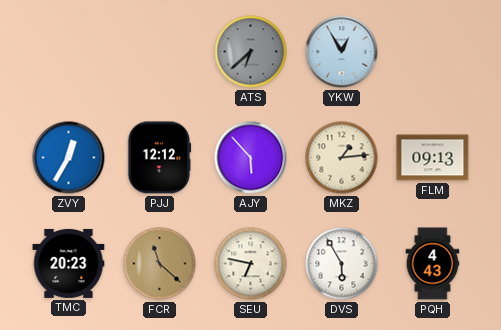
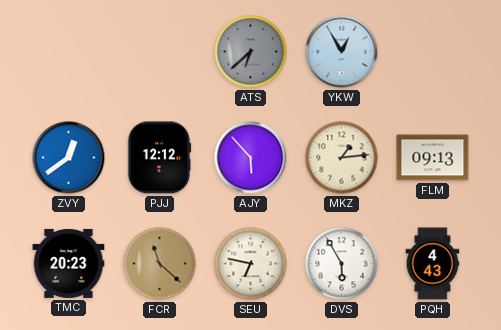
ZVY: 12:35 -> 12:39 (69, 158)
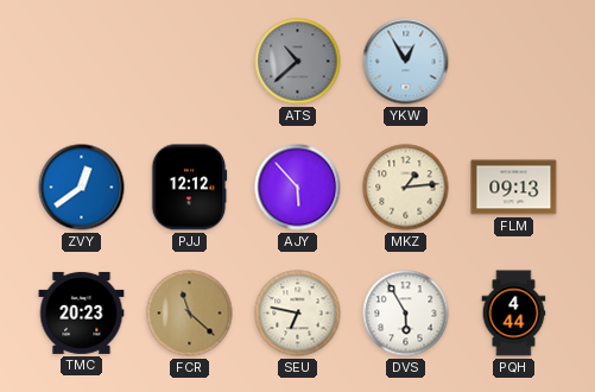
ATS: 6:38 -> 10:38 (298, 62)
PQH: 4:43 -> 4:44 (514, 314)
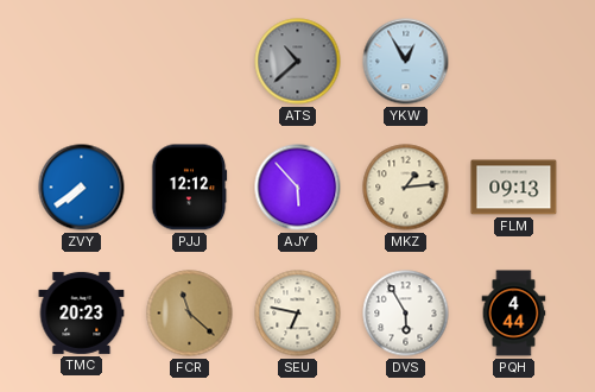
ZVY: 12:39 -> 7:39 (82, 188)
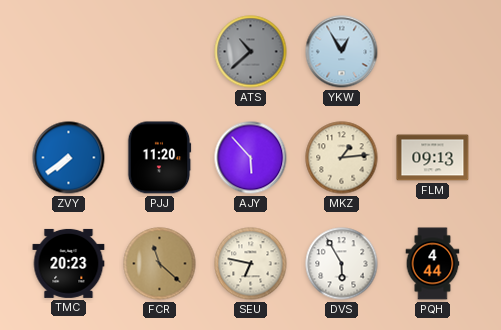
PJJ: 12:12 -> 11:20 (159, 158)
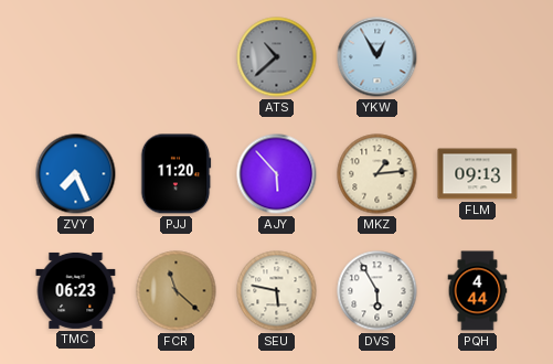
ZVY: 7:39 -> 7:26 (76, 174)
TMC: 20:23 -> 06:23 (76, 290)
SEU: 6:47 -> 5:47 (277, 291)
